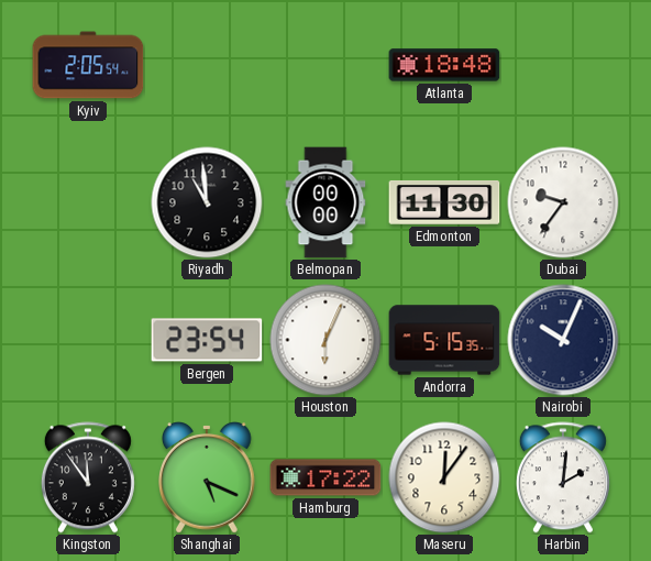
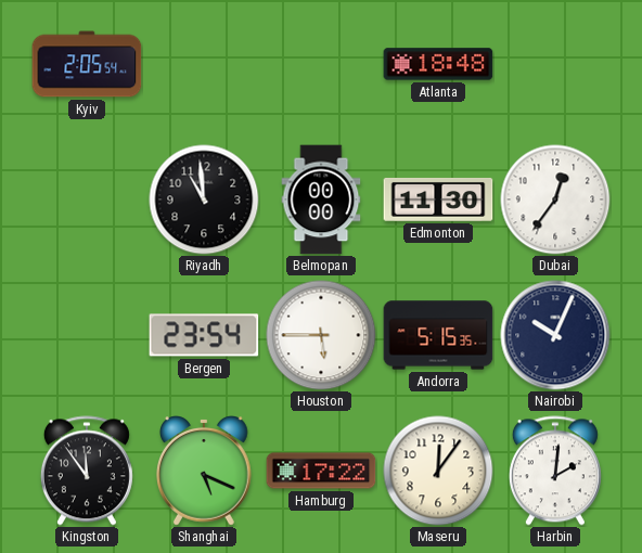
Dubai: 9:36 -> 12:36 (555, 200)
Houston: 6:04 -> 5:45 (321, 335)
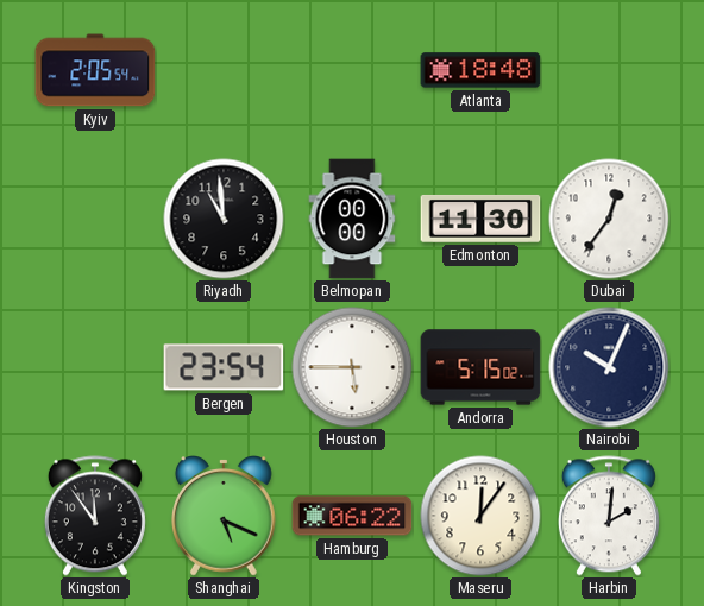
Andorra: 5:15:35 -> 5:15:02 (480, 367)
Hamburg: 17:22 -> 06:22 (352, 516)
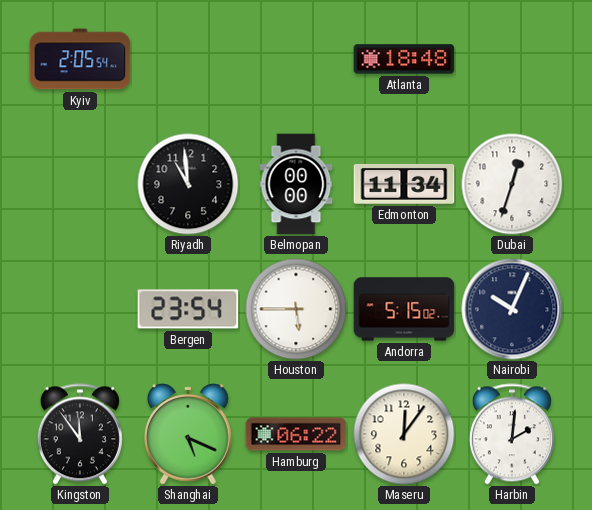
Edmonton: 11:30 -> 11:34 (404, 184)
Dubai: 12:36 -> 12:33 (512, 184)
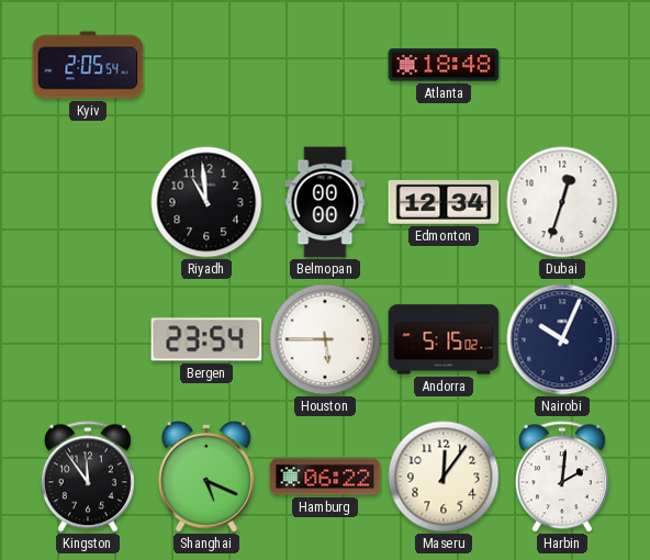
Edmonton: 11:34 -> 12:34 (444, 202)
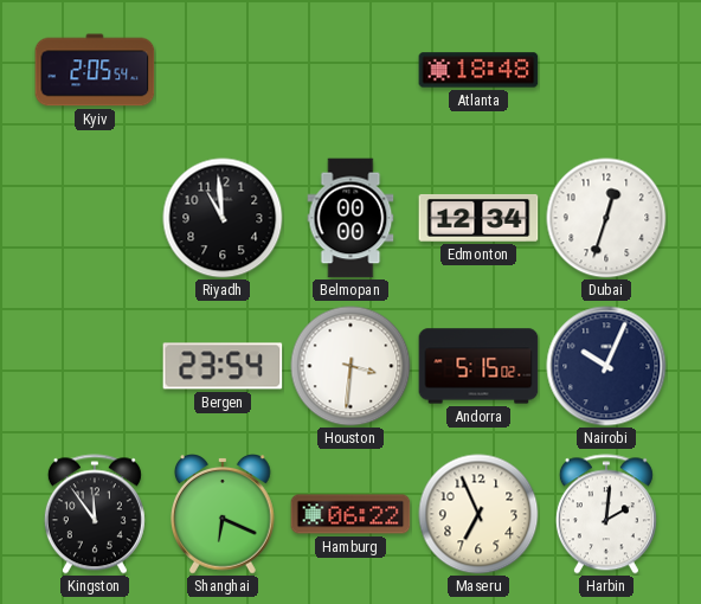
Houston: 5:45 -> 3:31 (350, 366)
Shanghai: 5:19 -> 6:19 (224, 514)
Maseru: 12:06 -> 6:56 (478, 514)
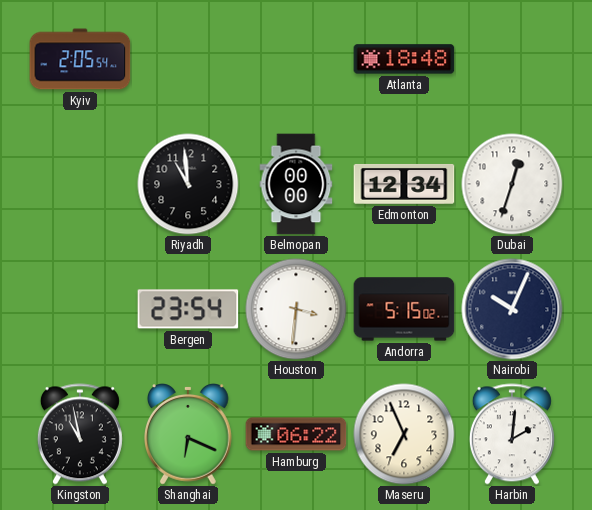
Kingston: 11:54 -> 10:58 (80, 434)
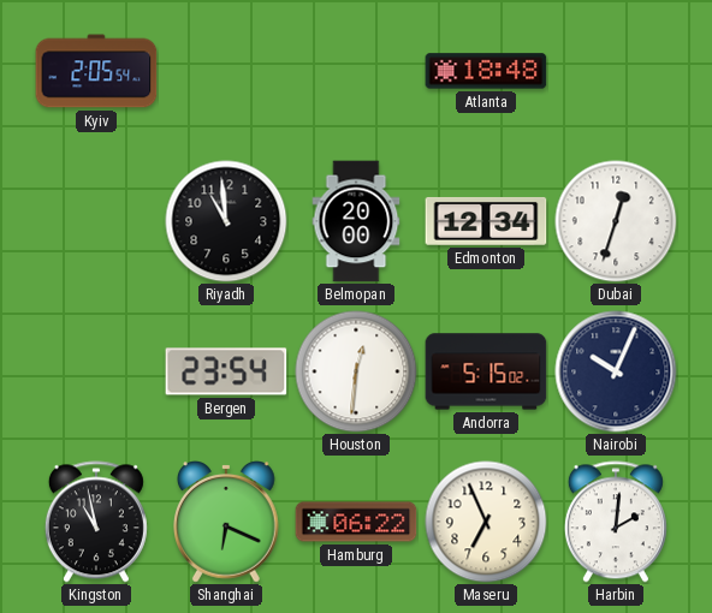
Belmopan: 00:00 -> 20:00 (356, 221)
Houston: 3:31 -> 12:31 (356, 371)
